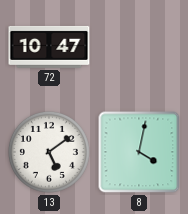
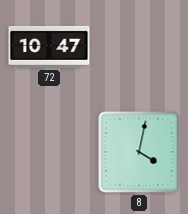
13: 5:09 -> none (49, 152)
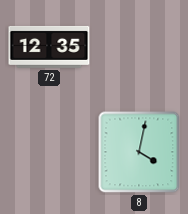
72: 10:47 -> 12:35 (49, 47)
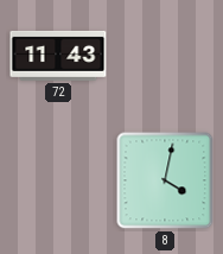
72: 12:35 -> 11:43 (58, 56)
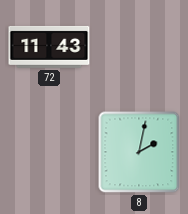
8: 4:02 -> 2:02 (139, 152)
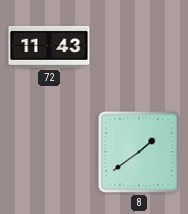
8: 2:02 -> 1:39 (139, 152)
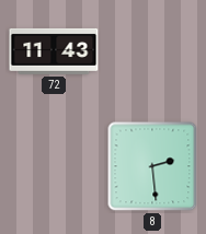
8: 1:39 -> 2:29 (152, 166)
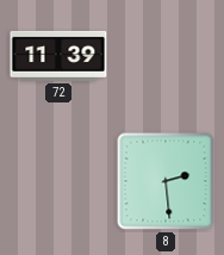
72: 11:43 -> 11:39 (58, 56)
